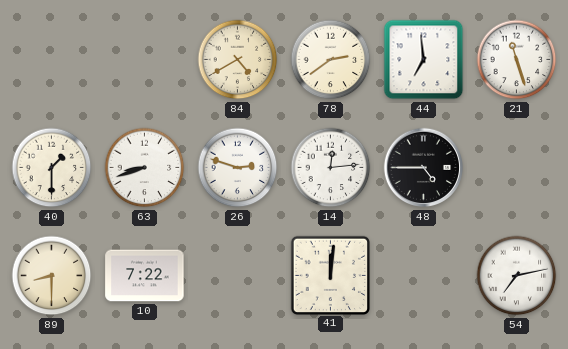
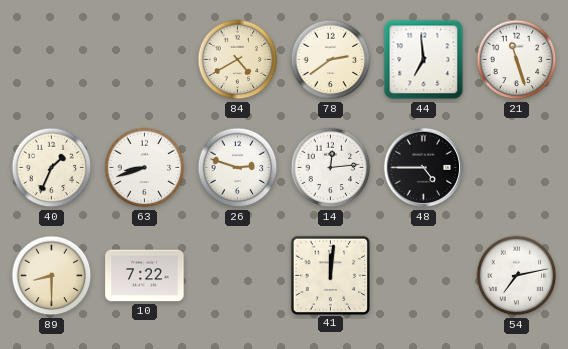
40: 1:30 -> 1:34 (52, 168)
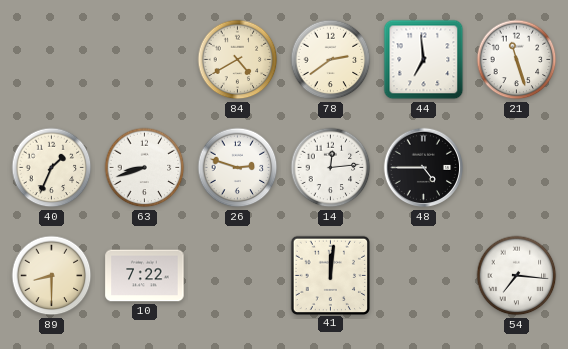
54: 7:13 -> 7:16 (517, 276)
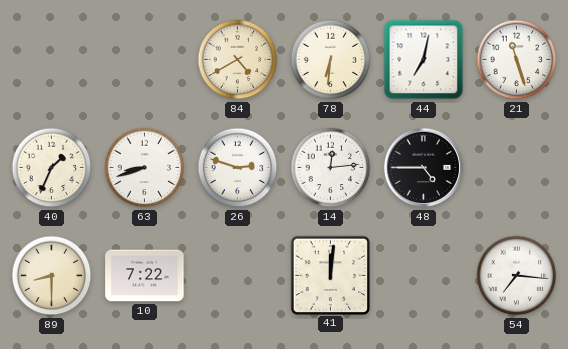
78: 2:39 -> 6:31 (331, 60)
44: 6:59 -> 7:02 (424, 60)
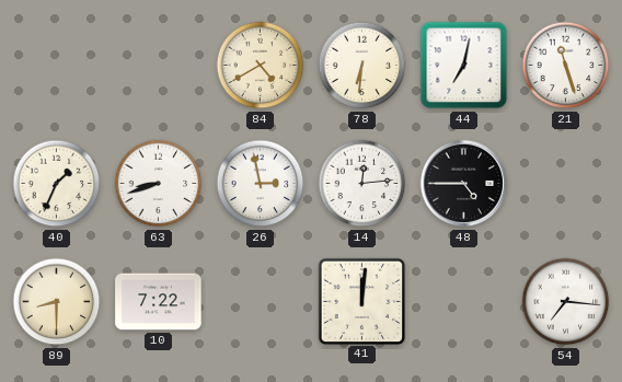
26: 2:48 -> 2:58 (261, 184)
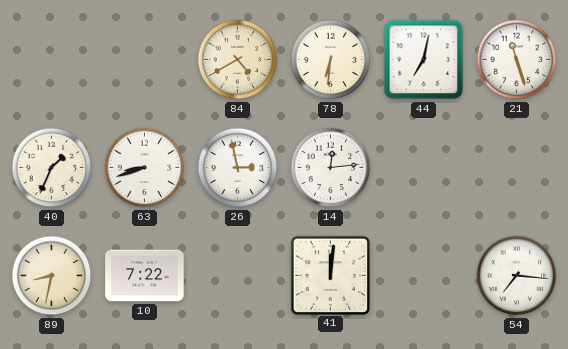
48: 4:45 -> none (464, 184)
89: 8:30 -> 8:32 (52, 276)
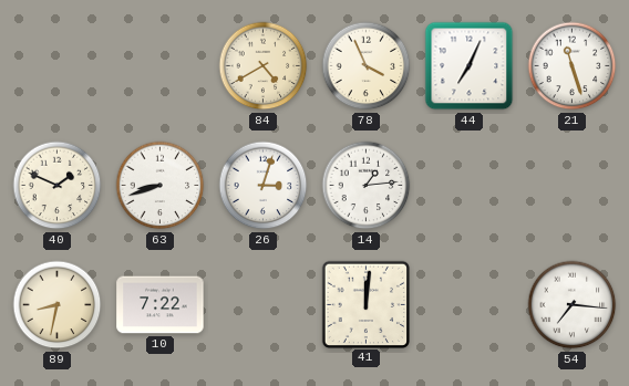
78: 6:31 -> 3:56 (367, 66)
44: 7:02 -> 7:04 (470, 66)
40: 1:34 -> 1:49 (58, 186)
26: 2:58 -> 3:03 (264, 186)
14: 12:14 -> 1:14 (367, 186)
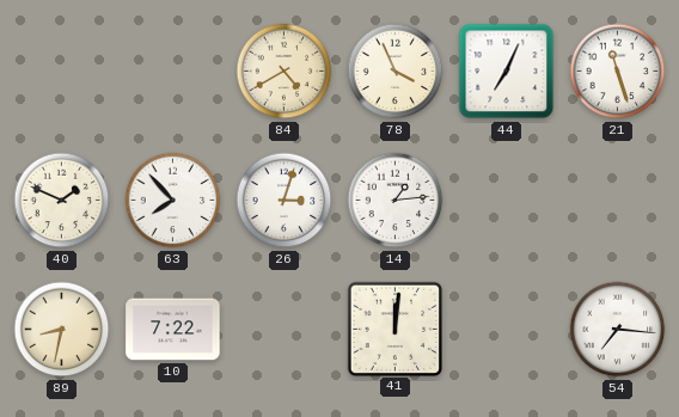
63: 8:42 -> 7:53 (173, 201)
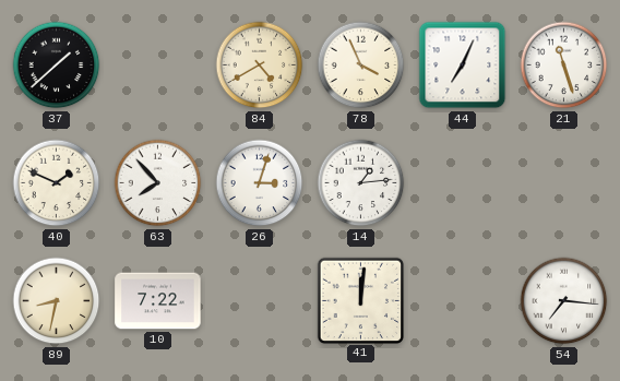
37: none -> 1:38 (57, 66)
